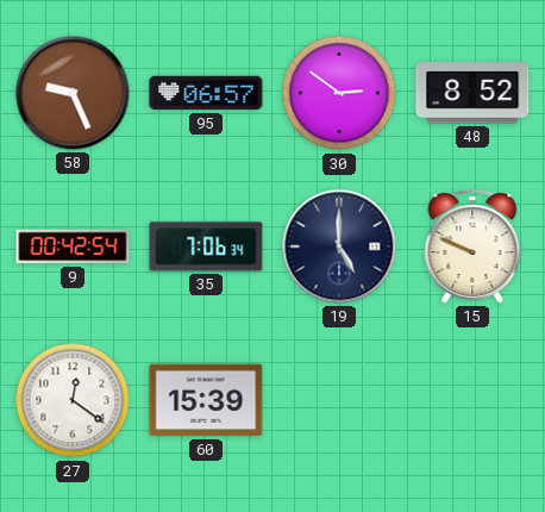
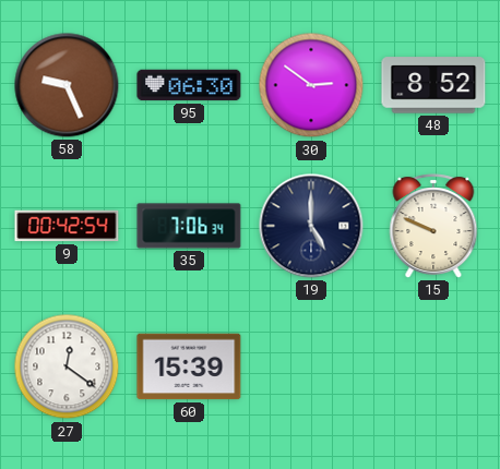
95: 06:57 -> 06:30 (189, 85)
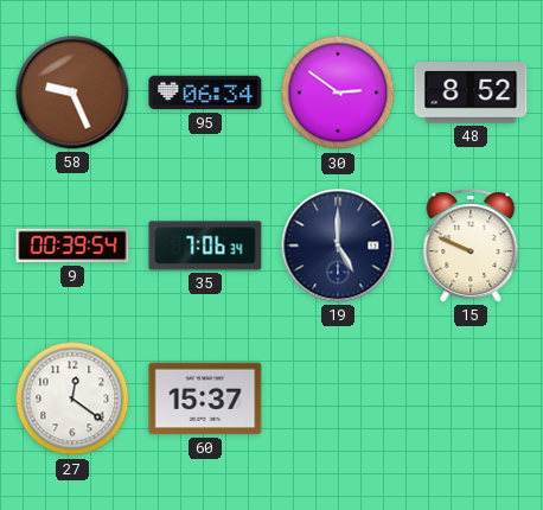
95: 06:30 -> 06:34 (205, 93)
9: 00:42 -> 00:39 (72, 246)
60: 15:39 -> 15:37 (205, 399)
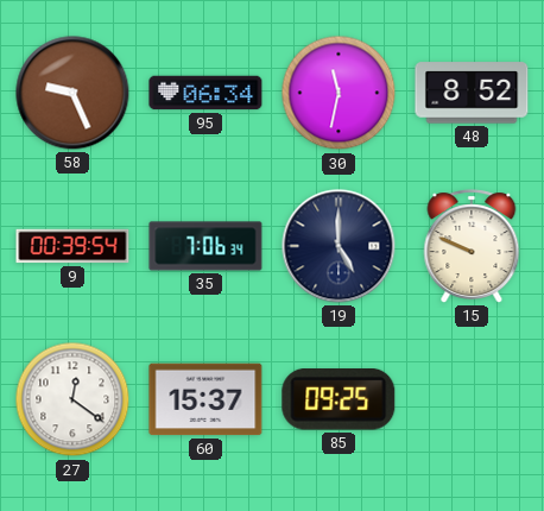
30: 2:51 -> 11:32 (339, 93)
85: none -> 09:25 (339, 400)
